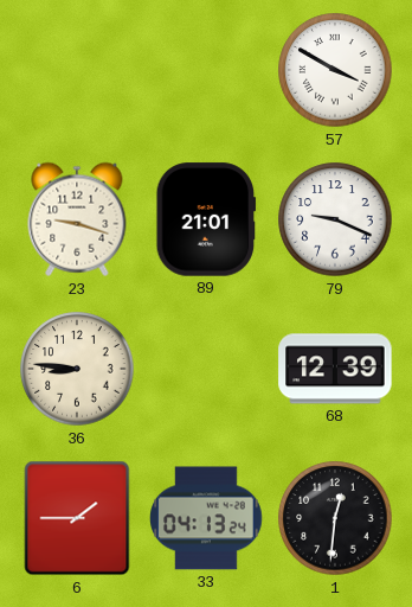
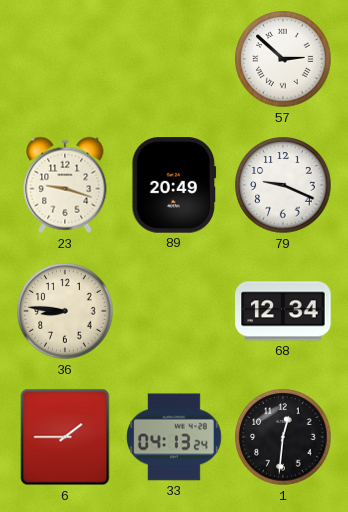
57: 3:50 -> 2:52 (283, 59)
89: 21:01 -> 20:49 (174, 185)
68: 12:39 -> 12:34 (283, 311)
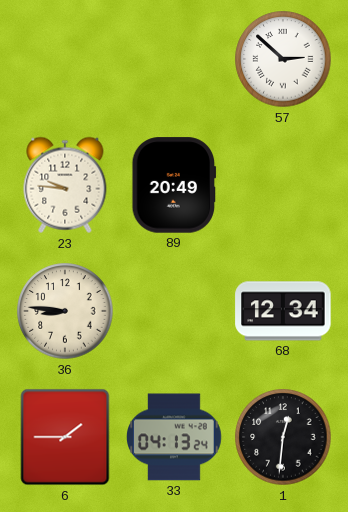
23: 9:18 -> 9:46 (65, 185)
79: 9:19 -> none (283, 185)
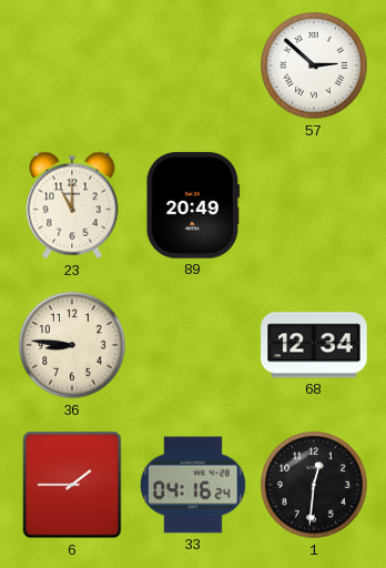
23: 9:46 -> 11:00 (72, 205)
33: 04:13 -> 04:16 (194, 485)
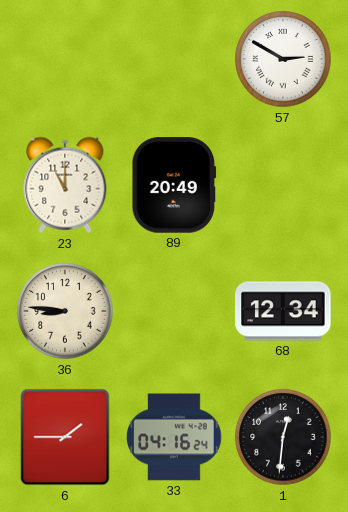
57: 2:52 -> 2:50 (283, 59)
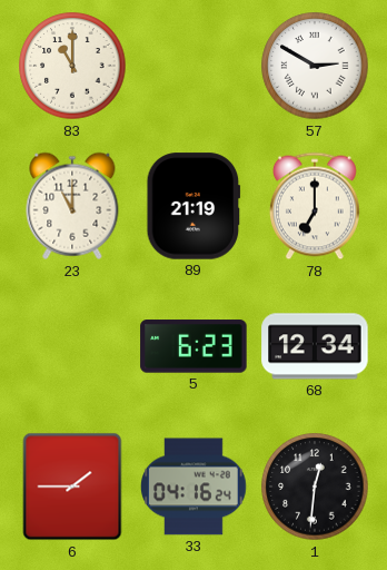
83: none -> 11:00 (72, 66)
89: 20:49 -> 21:19 (193, 206)
78: none -> 7:00 (315, 206)
36: 8:46 -> none (65, 311)
5: none -> 6:23 (193, 346)
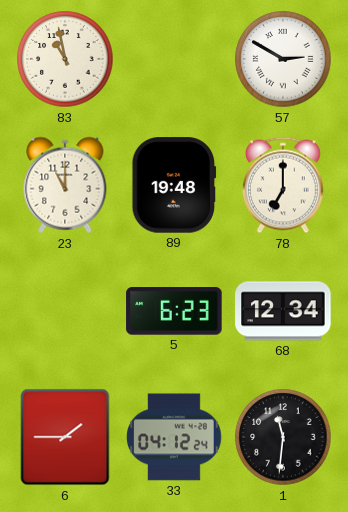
83: 11:00 -> 10:58 (65, 59)
89: 21:19 -> 19:48 (174, 185)
33: 04:16 -> 04:12 (175, 437)
1: 12:31 -> 11:31 (283, 437)
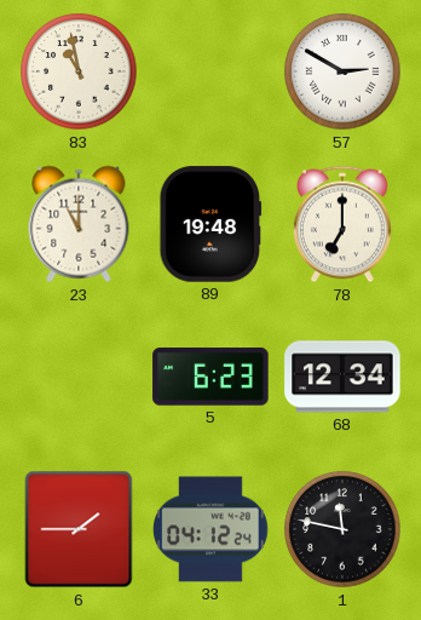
1: 11:31 -> 11:47 (342, 529)
